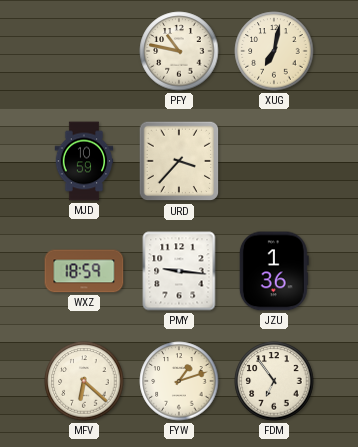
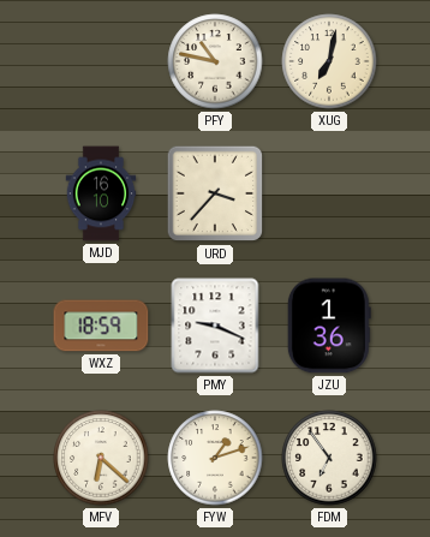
MJD: 10:59 -> 16:10 (101, 193)
PMY: 9:16 -> 9:19 (215, 326)
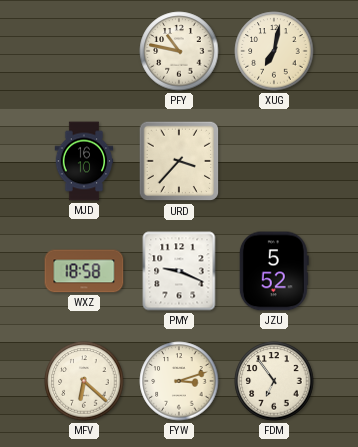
WXZ: 18:59 -> 18:58 (84, 271)
JZU: 1:36 -> 5:52 (274, 271)
FYW: 1:12 -> 3:12 (179, 381)
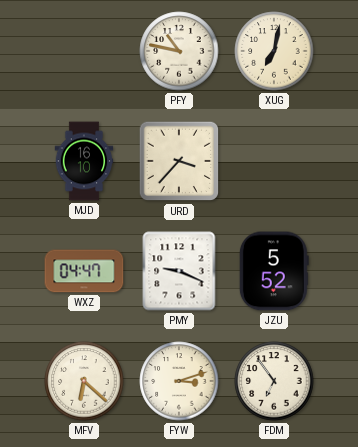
WXZ: 18:58 -> 04:47 (84, 271)
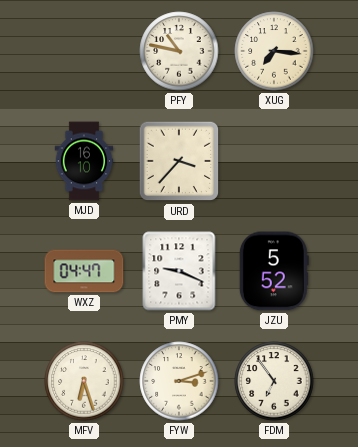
XUG: 7:02 -> 7:16 (274, 51)
MFV: 6:22 -> 6:27 (84, 381)
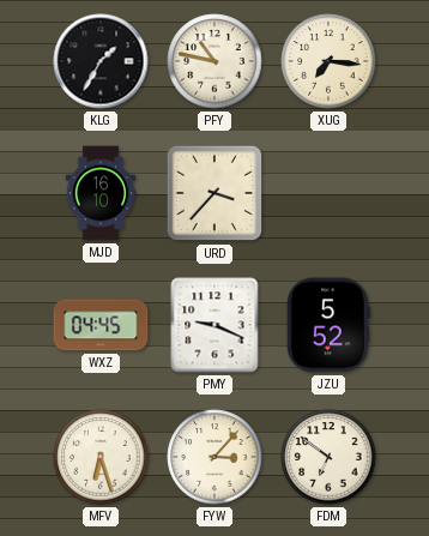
KLG: none -> 1:35 (101, 61)
WXZ: 04:47 -> 04:45 (101, 325)
FYW: 3:12 -> 3:07 (214, 457)
FDM: 6:54 -> 6:51 (328, 457)
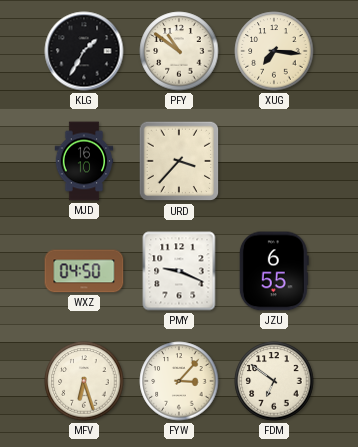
PFY: 10:47 -> 10:51 (179, 51)
WXZ: 04:45 -> 04:50 (84, 271)
JZU: 5:52 -> 6:55 (274, 271)
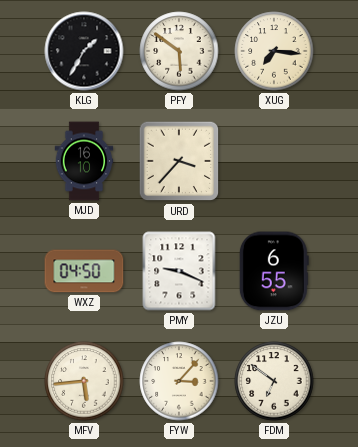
PFY: 10:51 -> 5:51 (179, 51)
MFV: 6:27 -> 5:44 (84, 381)
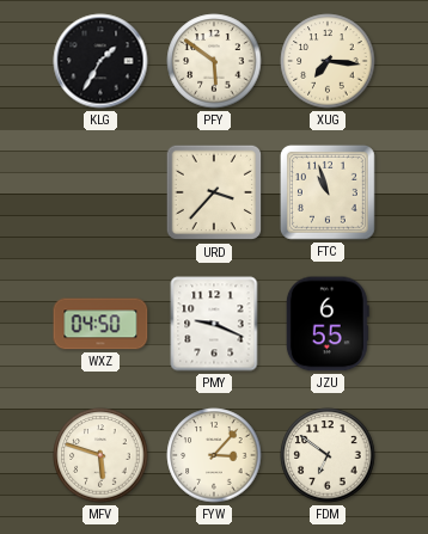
MJD: 16:10 -> none (84, 161)
FTC: none -> 10:57 (328, 192)
MFV: 5:44 -> 5:48 (100, 455)
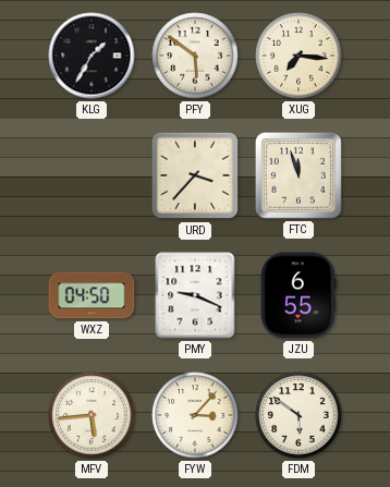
FTC: 10:57 -> 11:57 (298, 175)
MFV: 5:48 -> 5:44 (92, 415)
FDM: 6:51 -> 5:51 (298, 415)
